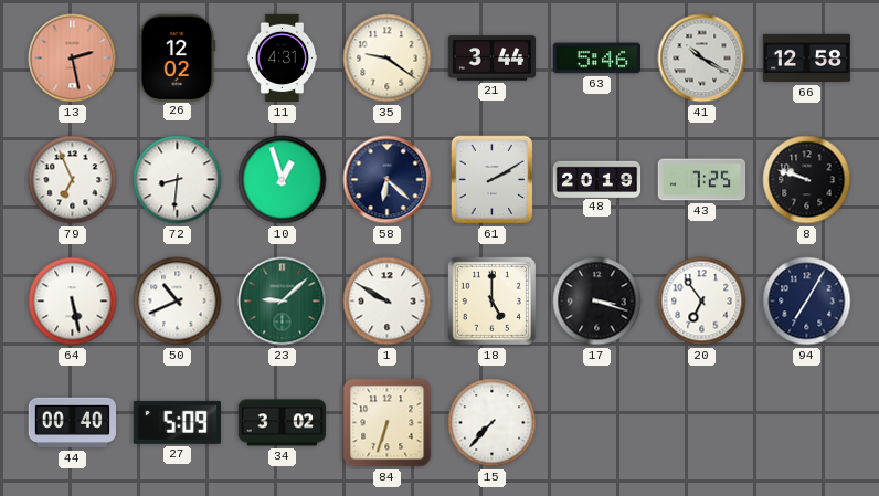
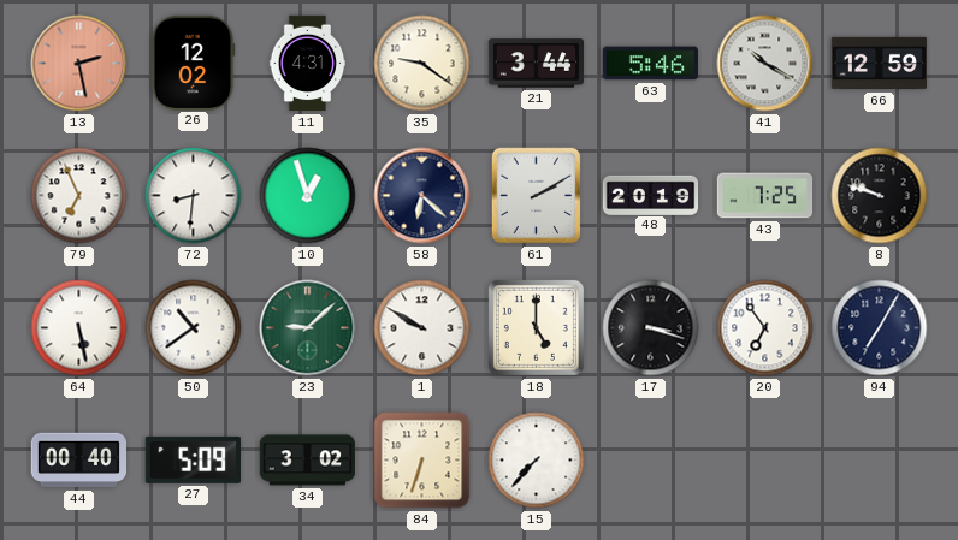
66: 12:58 -> 12:59 (880, 64)
50: 10:41 -> 10:39 (194, 328)
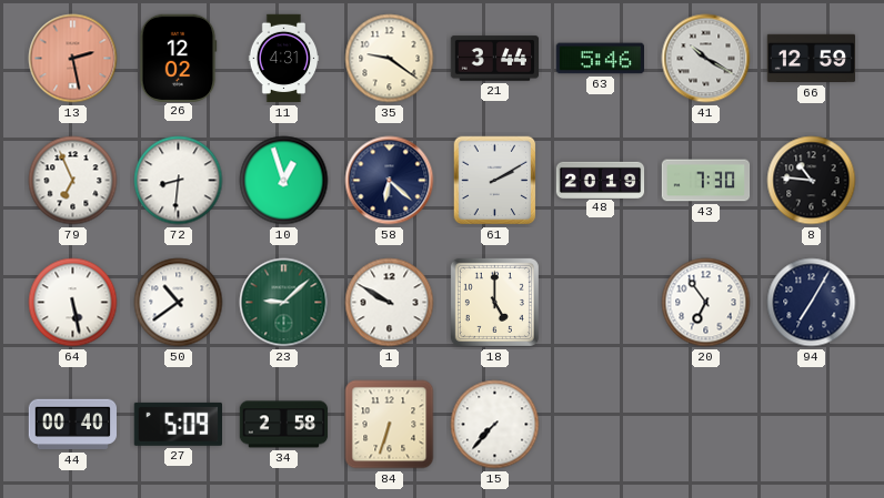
43: 7:25 -> 7:30 (706, 181)
8: 9:48 -> 10:46 (812, 181)
17: 3:18 -> none (651, 328)
34: 3:02 -> 2:58 (284, 425)
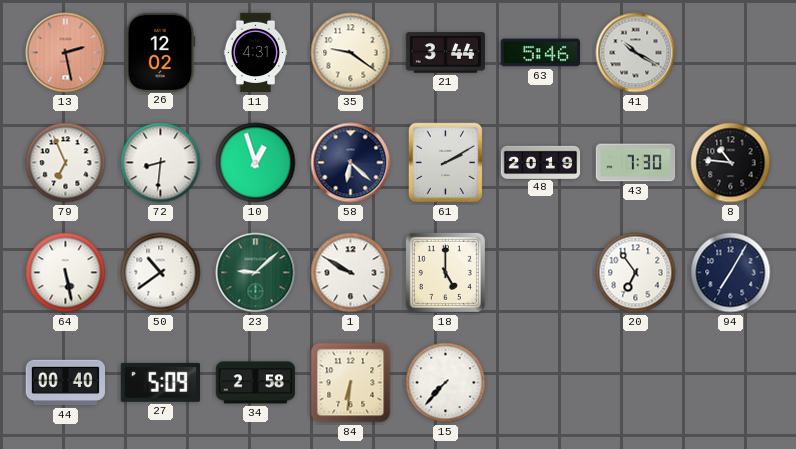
66: 12:59 -> none (812, 59)
84: 6:33 -> 6:31 (351, 383)
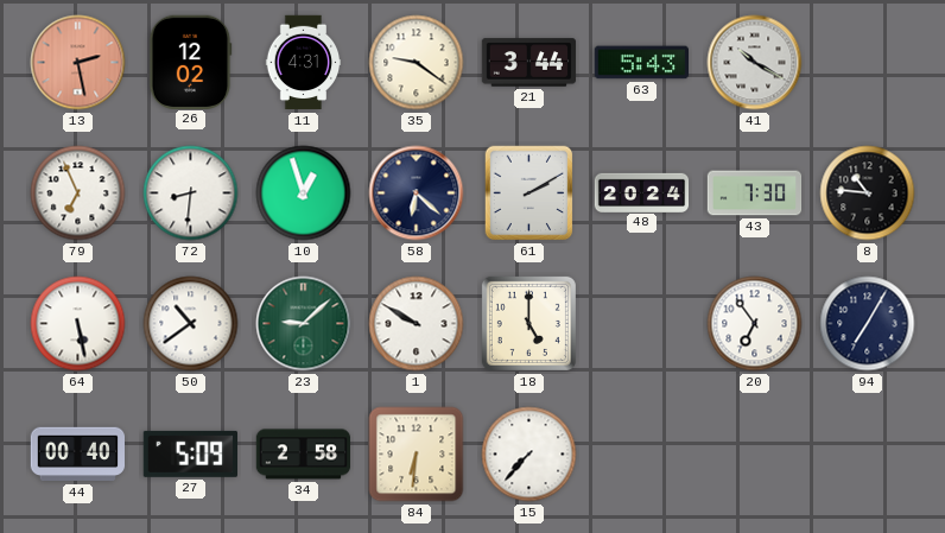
63: 5:46 -> 5:43 (641, 63)
48: 20:19 -> 20:24 (642, 192)
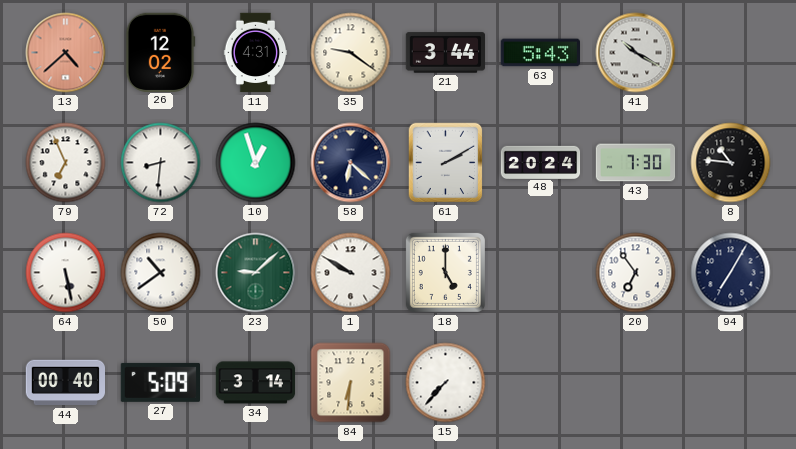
13: 2:28 -> 4:38 (66, 53)
34: 2:58 -> 3:14 (256, 383)
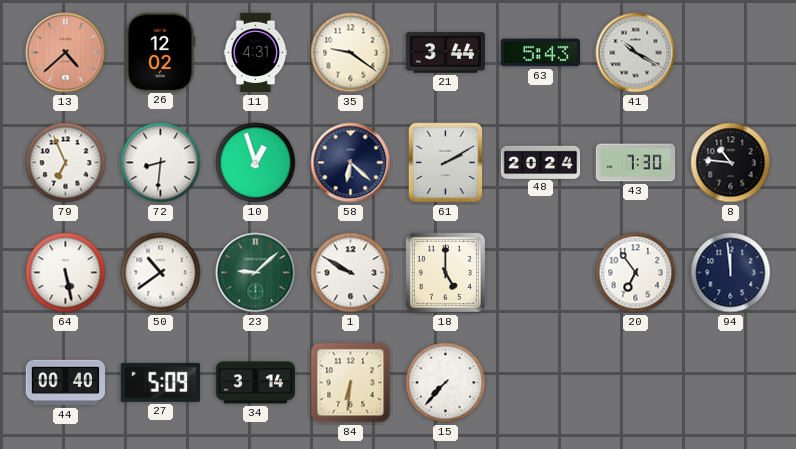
94: 7:05 -> 11:59 (731, 273)
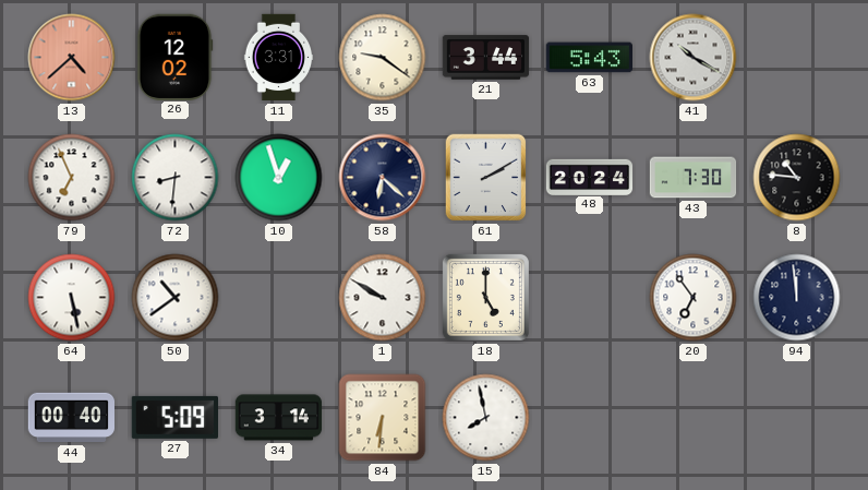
11: 4:31 -> 3:31 (279, 58)
23: 9:08 -> none (256, 273)
15: 7:37 -> 7:58 (486, 418)
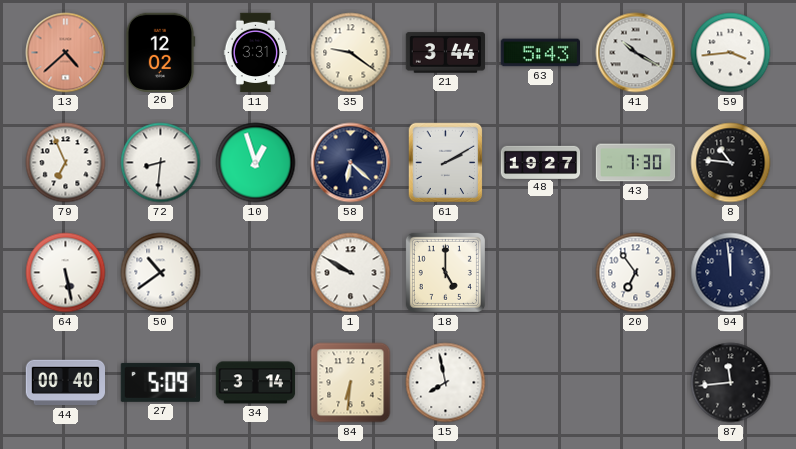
59: none -> 3:44 (731, 53)
48: 20:24 -> 19:27 (541, 162)
87: none -> 11:44 (731, 383)
